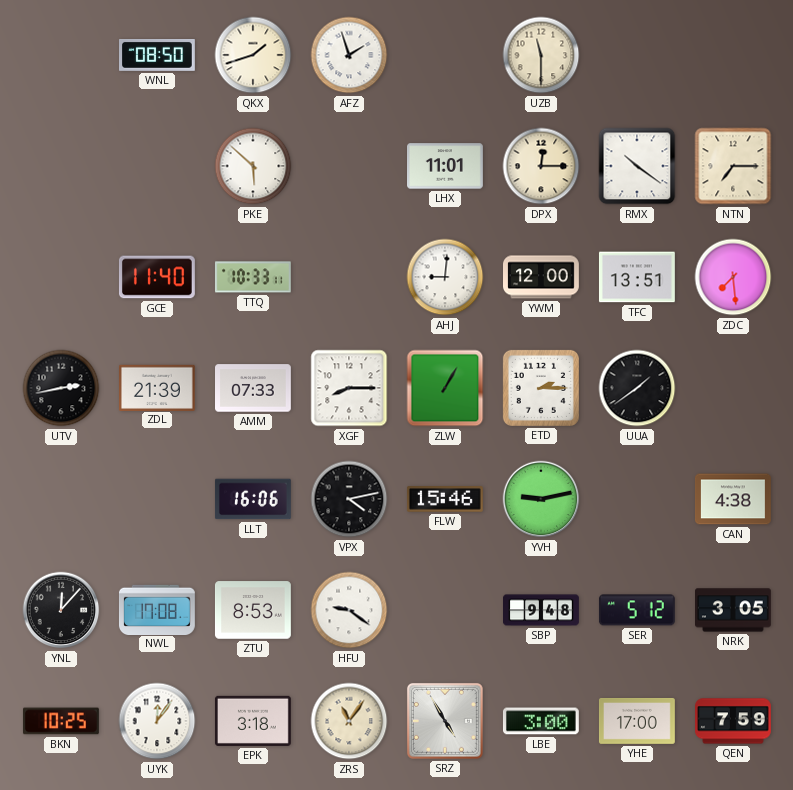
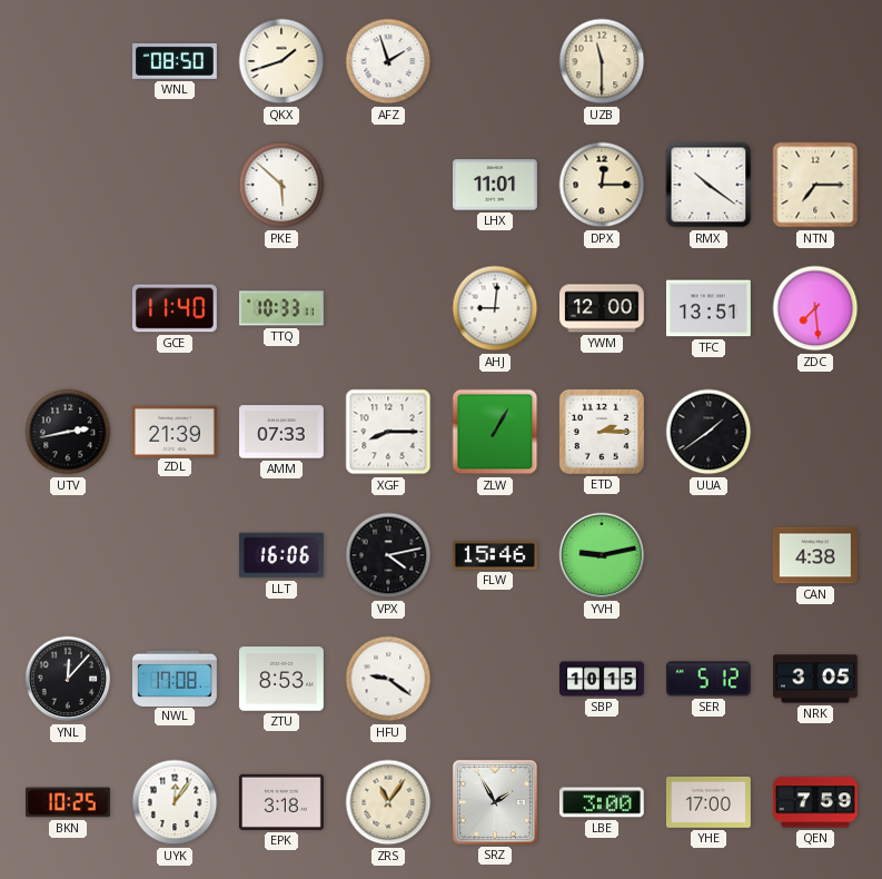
SBP: 9:48 -> 10:15 (603, 679)
SRZ: 4:55 -> 1:55 (495, 802)
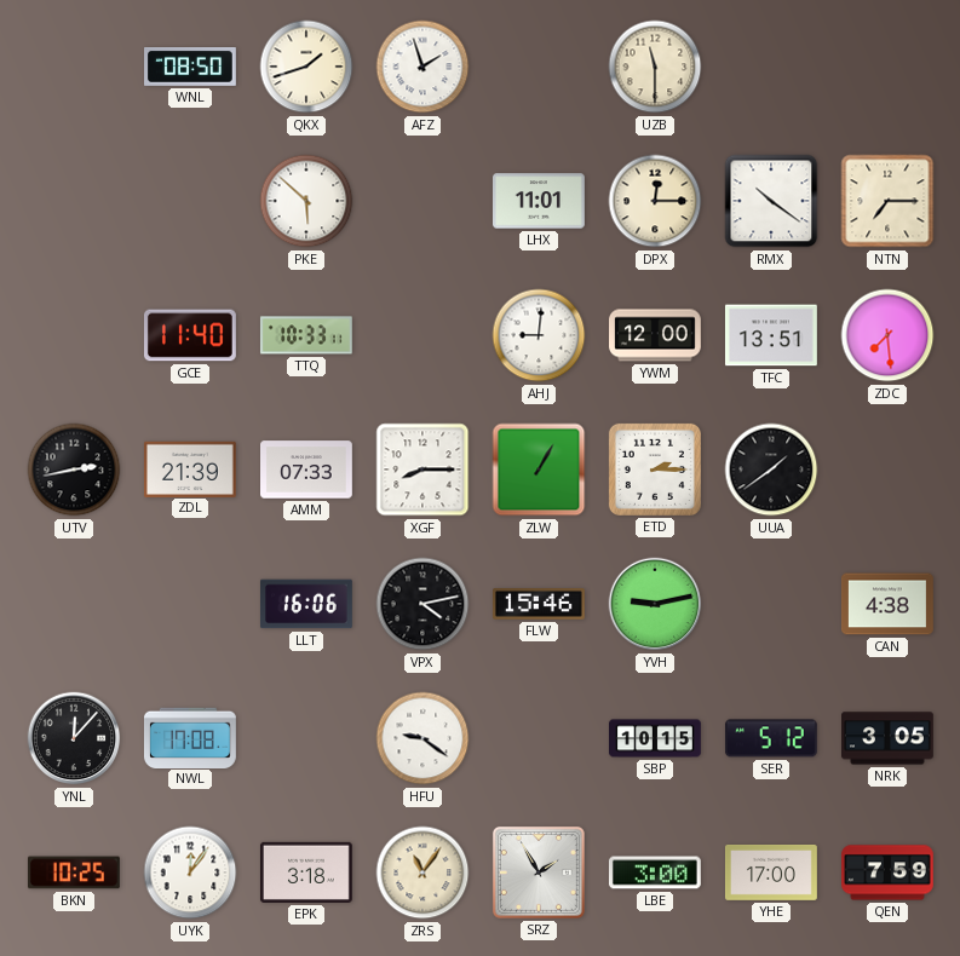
ZTU: 8:53 -> none (281, 679)
